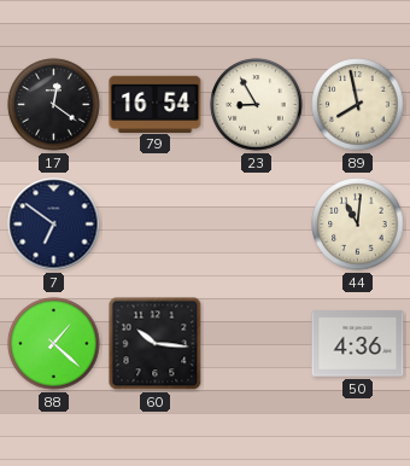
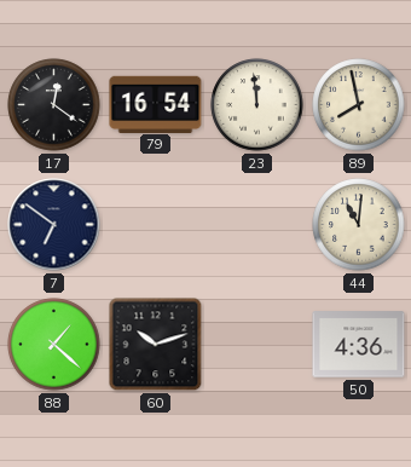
23: 8:55 -> 11:59 (257, 105)
60: 10:16 -> 10:12 (156, 345)
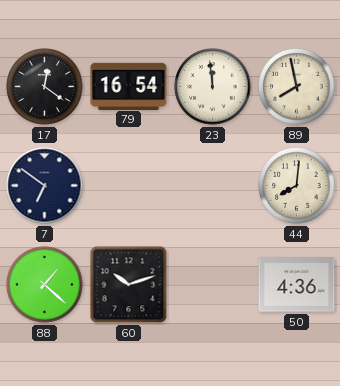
44: 11:01 -> 8:01 (297, 186)
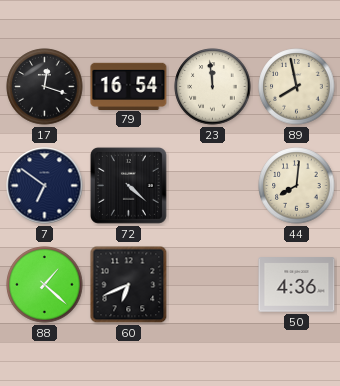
17: 12:21 -> 12:18 (45, 87)
72: none -> 4:22 (128, 185)
60: 10:12 -> 6:41 (129, 285)
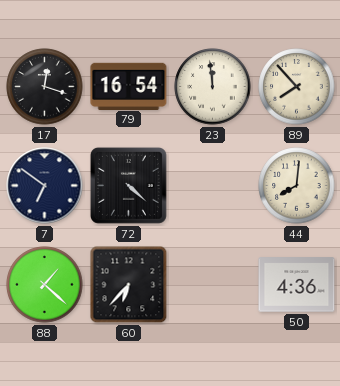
89: 7:58 -> 7:53 (297, 87)
60: 6:41 -> 6:37 (129, 285)
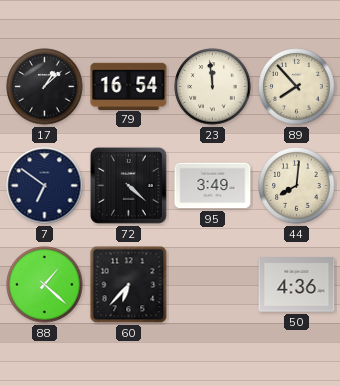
17: 12:18 -> 1:08 (45, 87)
95: none -> 3:49 (213, 186)
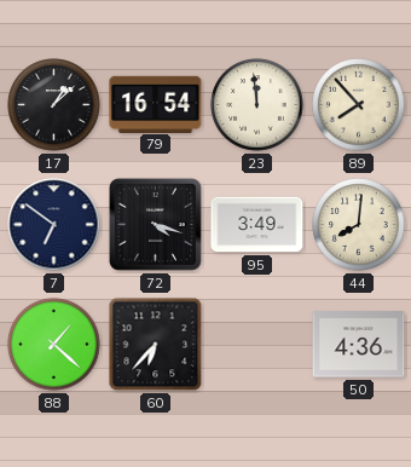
72: 4:22 -> 4:18 (155, 224)
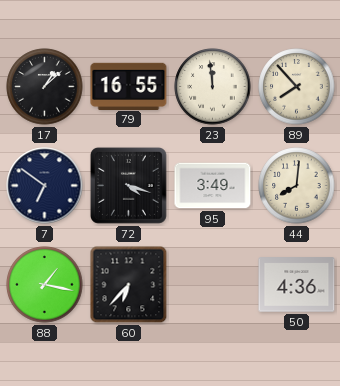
79: 16:54 -> 16:55 (129, 86)
88: 1:22 -> 1:17 (45, 285)
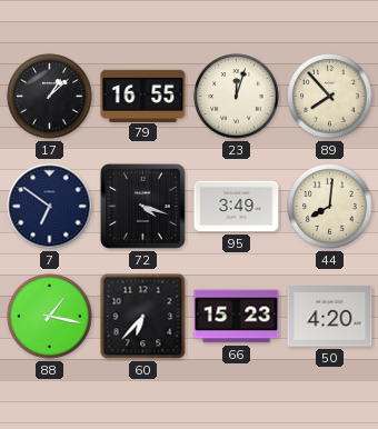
23: 11:59 -> 12:03 (237, 97)
66: none -> 15:23 (237, 317)
50: 4:36 -> 4:20 (330, 317)
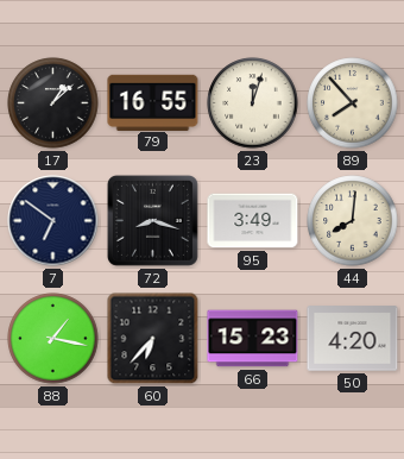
72: 4:18 -> 8:18 (152, 220)
